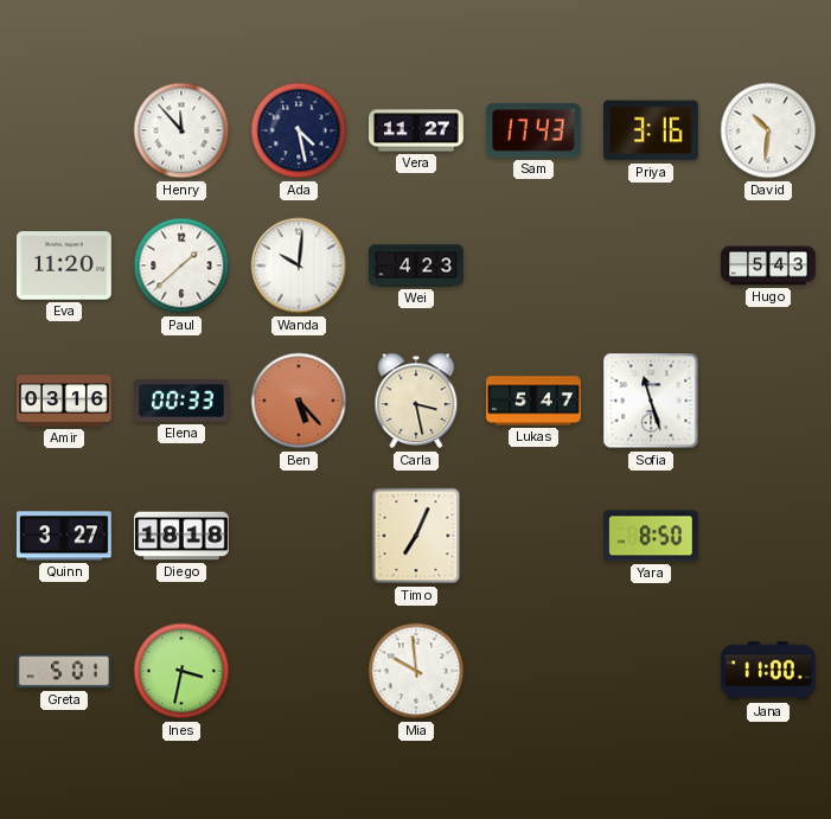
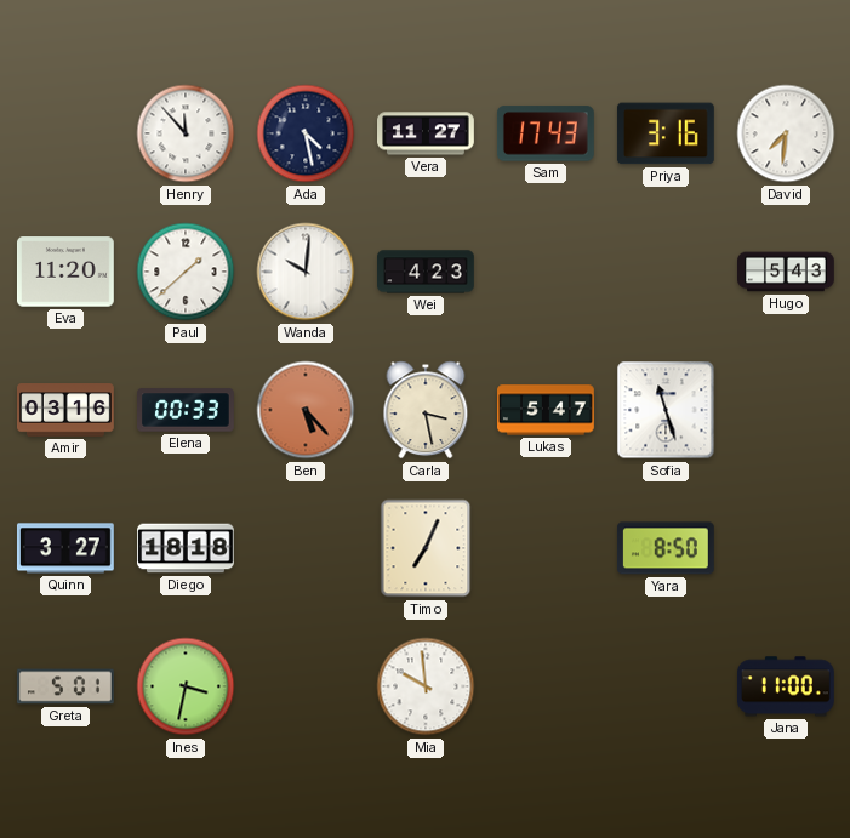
David: 10:31 -> 7:31 (786, 133)
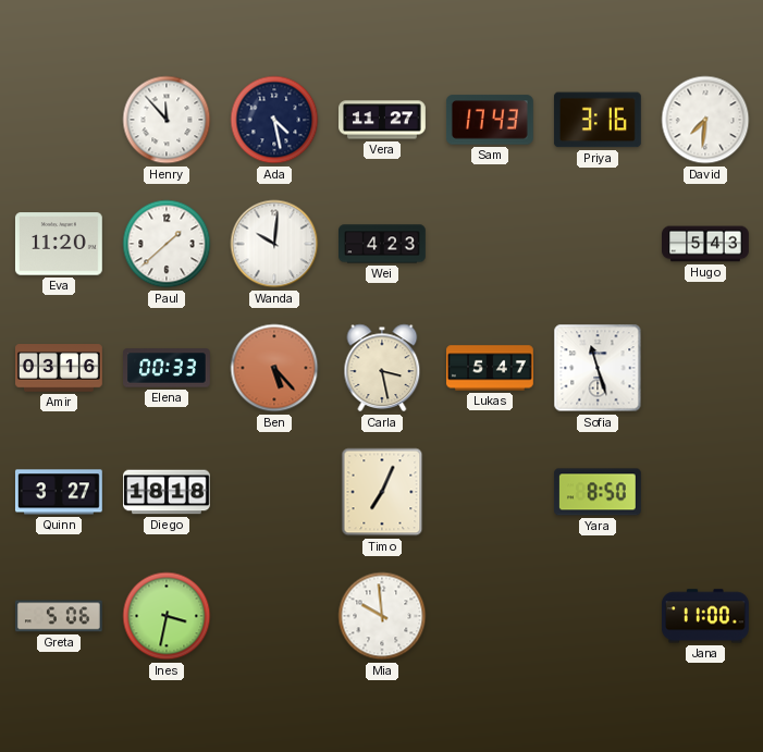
Greta: 5:01 -> 5:06 (59, 616)
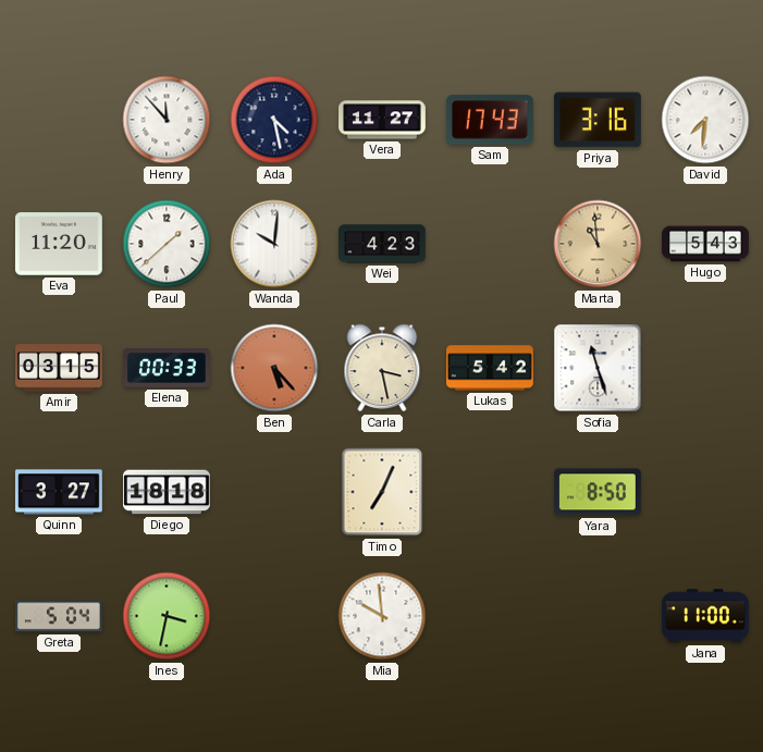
Marta: none -> 10:59 (598, 244)
Amir: 03:16 -> 03:15 (60, 368)
Lukas: 5:47 -> 5:42 (491, 368)
Greta: 5:06 -> 5:04 (59, 616)
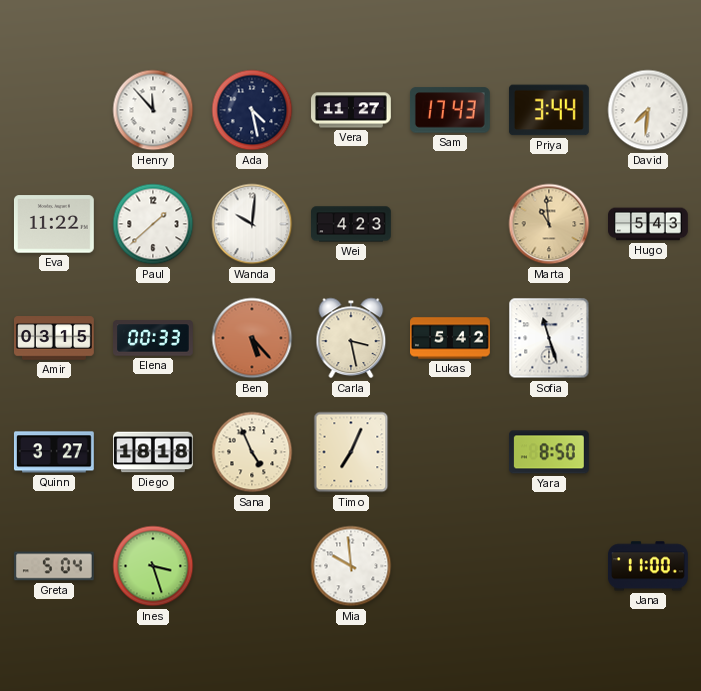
Priya: 3:16 -> 3:44 (549, 110)
Eva: 11:20 -> 11:22 (54, 224)
Sana: none -> 4:56 (252, 452)
Ines: 3:32 -> 3:27 (153, 566)
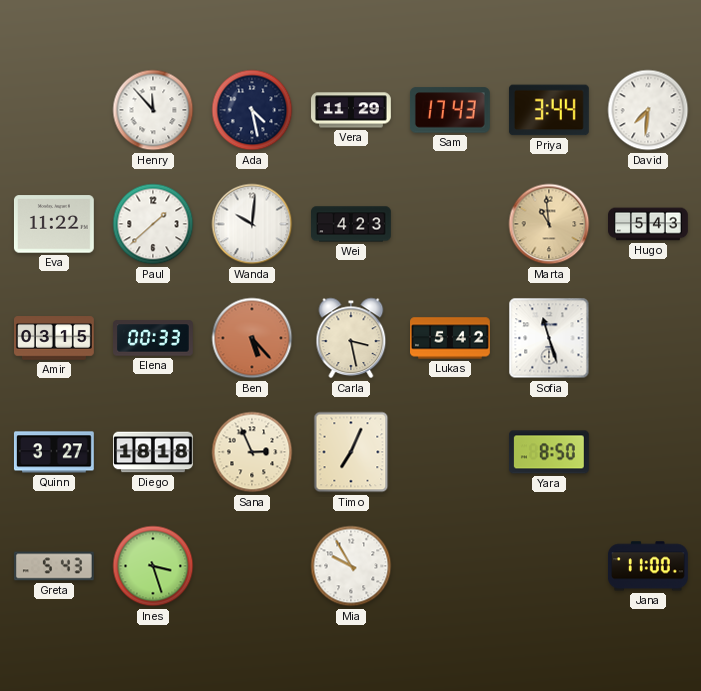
Vera: 11:27 -> 11:29 (352, 110)
Sana: 4:56 -> 2:56 (252, 452)
Greta: 5:04 -> 5:43 (54, 566)
Mia: 9:59 -> 9:55 (351, 566)
